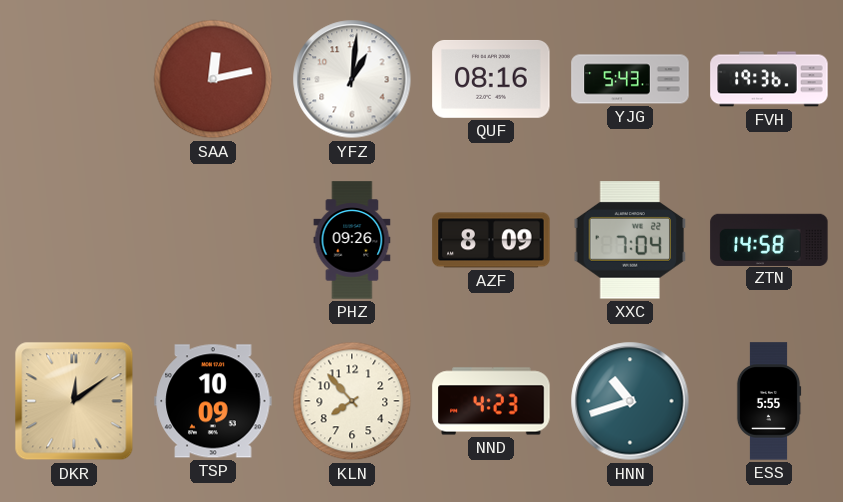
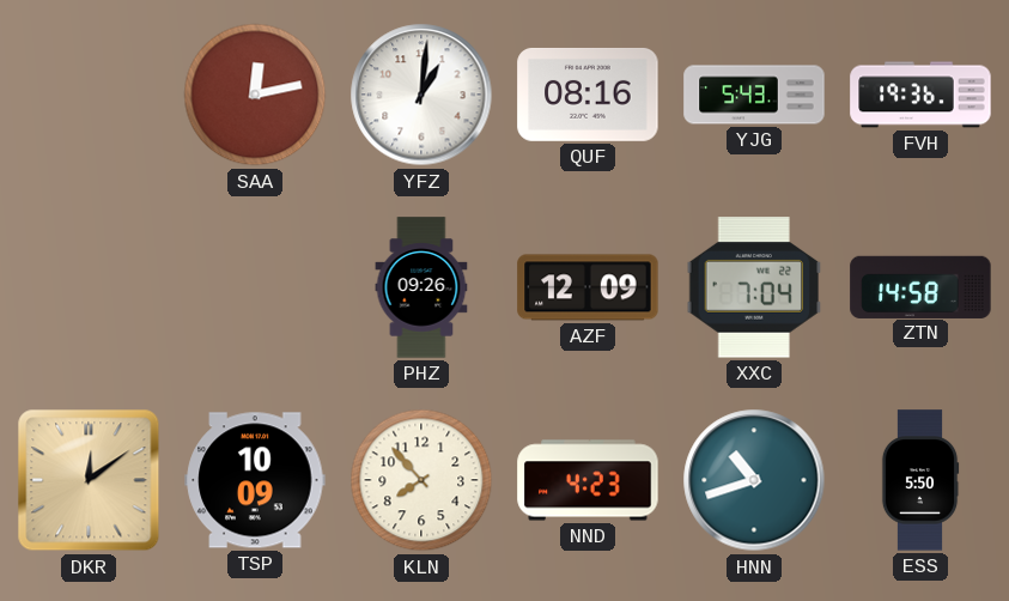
AZF: 8:09 -> 12:09 (588, 287)
ESS: 5:55 -> 5:50 (920, 480)
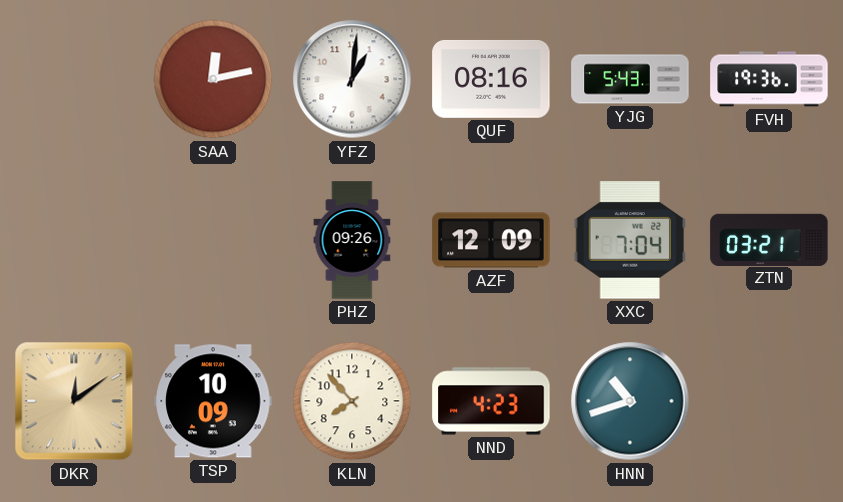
ZTN: 14:58 -> 03:21 (769, 239)
ESS: 5:50 -> none (920, 480)
